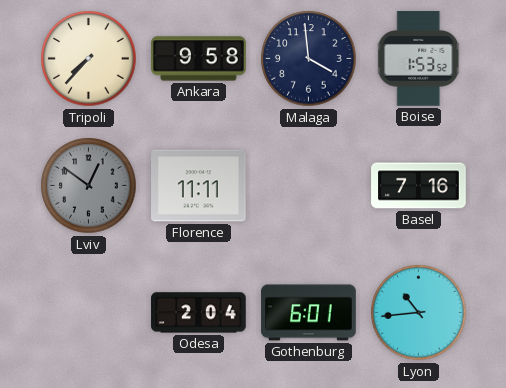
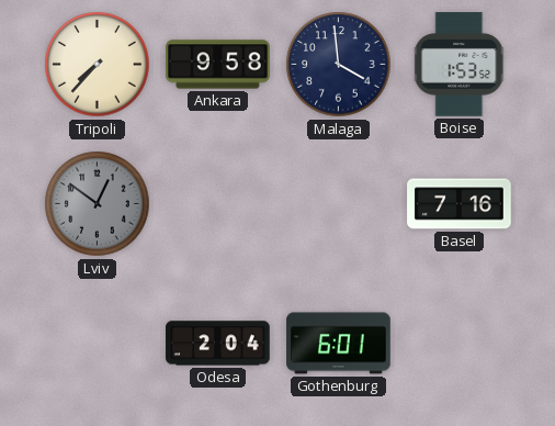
Florence: 11:11 -> none (199, 186)
Lyon: 10:44 -> none (419, 313)
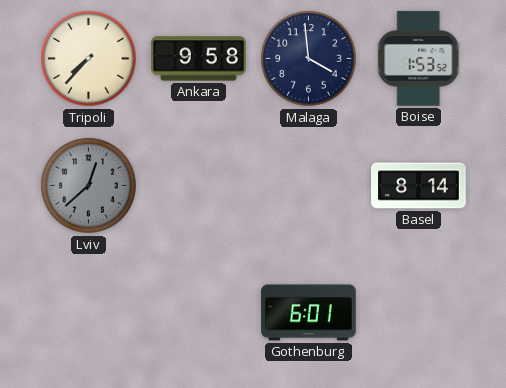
Lviv: 12:51 -> 12:38 (89, 186)
Basel: 7:16 -> 8:14 (419, 186)
Odesa: 2:04 -> none (218, 344)
